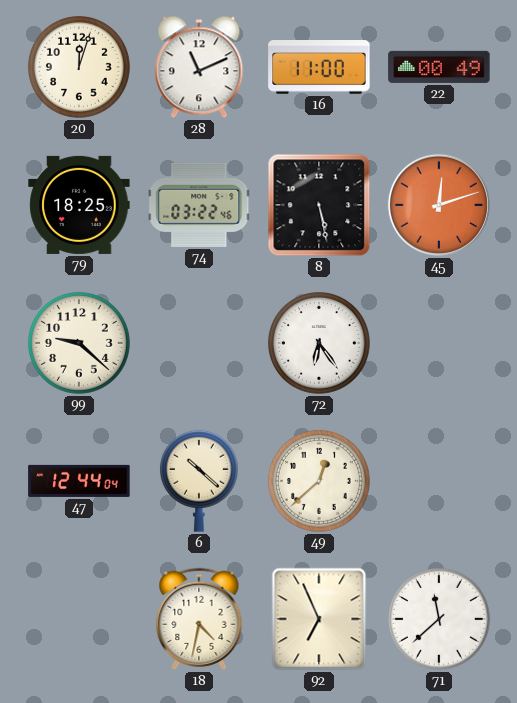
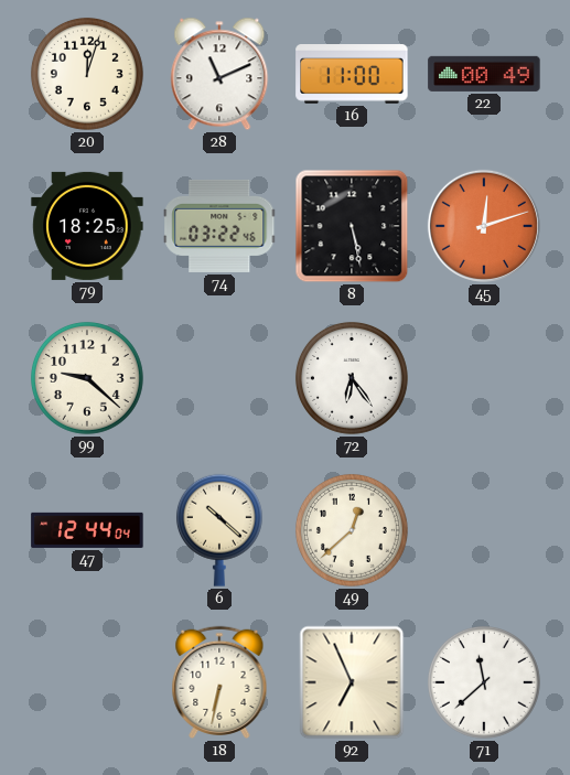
18: 4:32 -> 6:32 (219, 682)
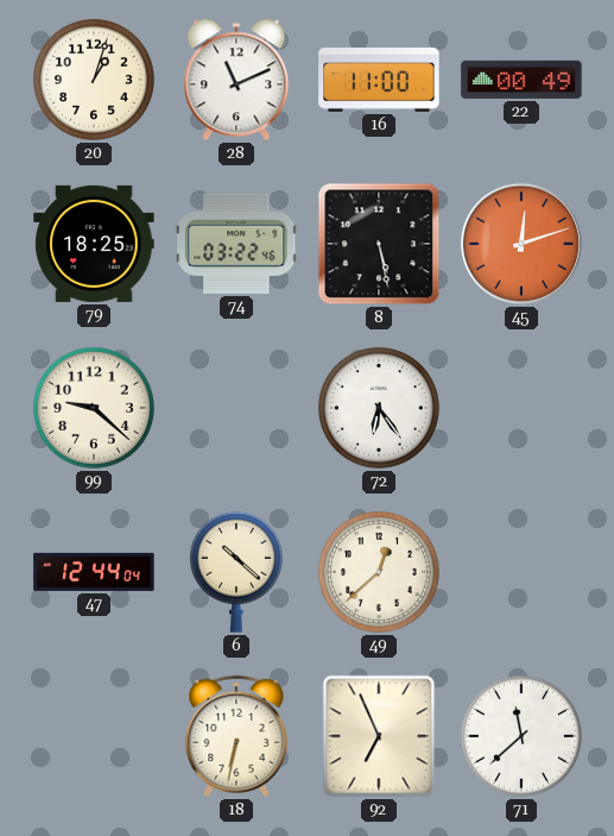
20: 12:03 -> 1:03 (94, 80)
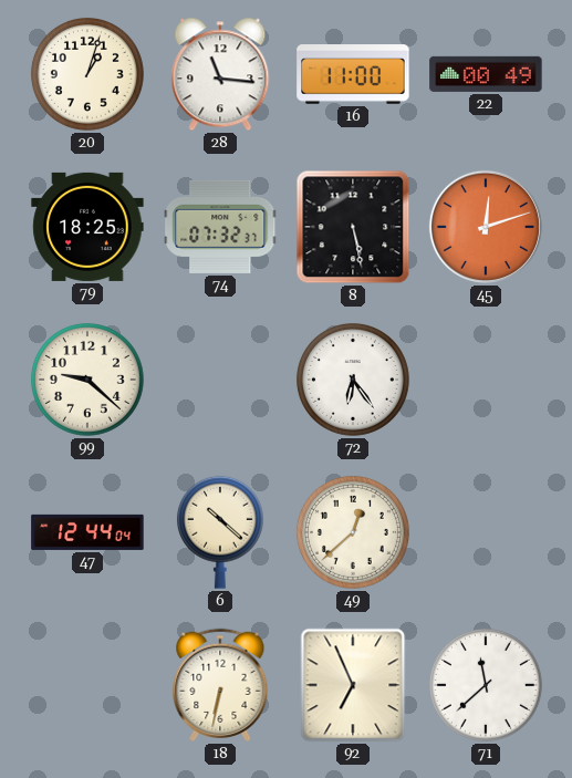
28: 11:11 -> 11:16 (220, 74)
74: 03:22 -> 07:32 (220, 227)
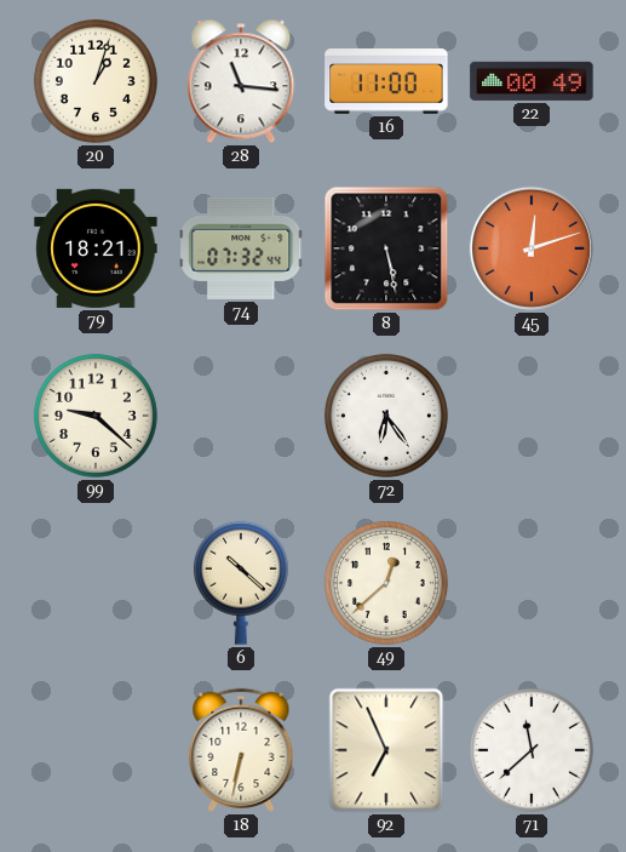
79: 18:25 -> 18:21 (96, 248)
74: 07:32:37 -> 07:32:44 (241, 248)
47: 12:44 -> none (87, 532)
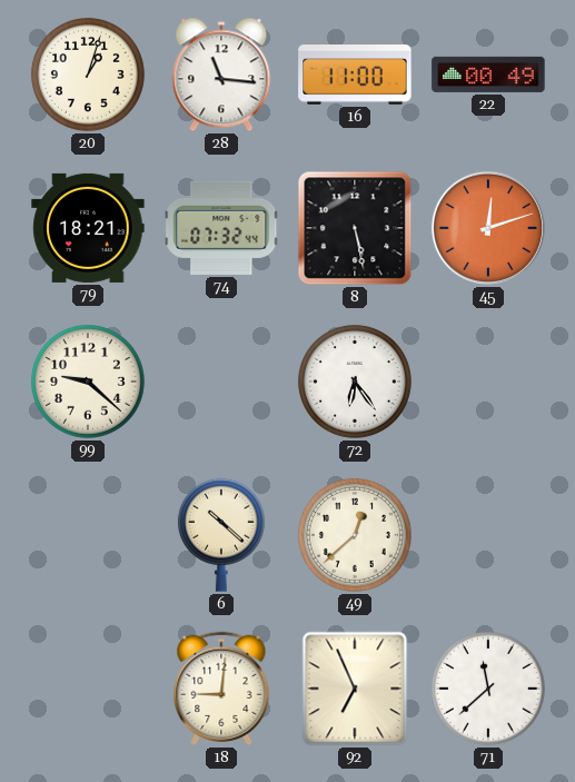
18: 6:32 -> 9:01 (221, 689)
